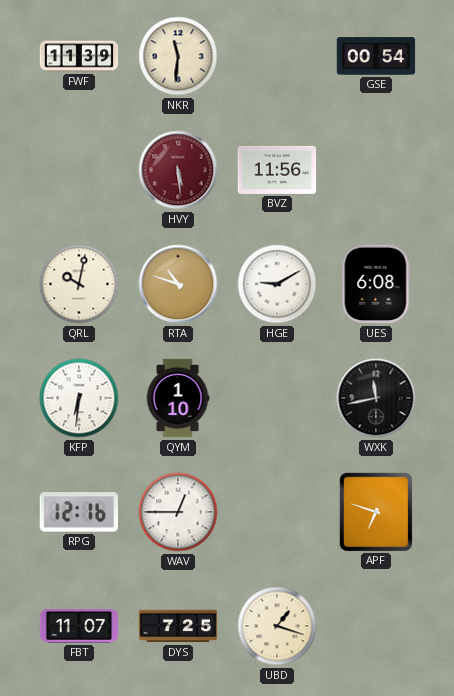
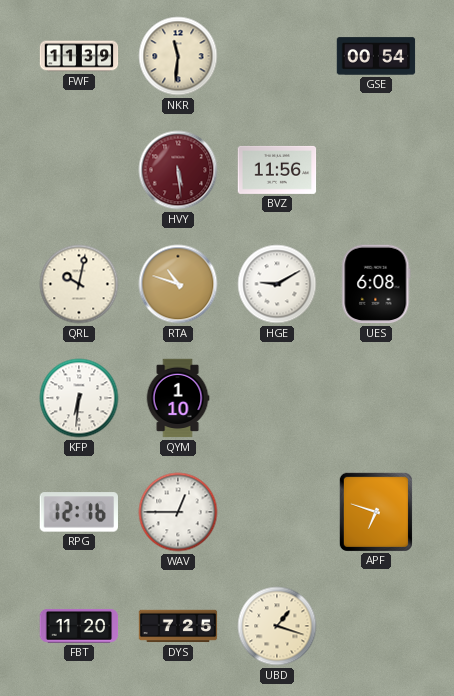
WXK: 11:43 -> none (376, 398)
FBT: 11:07 -> 11:20 (79, 626)
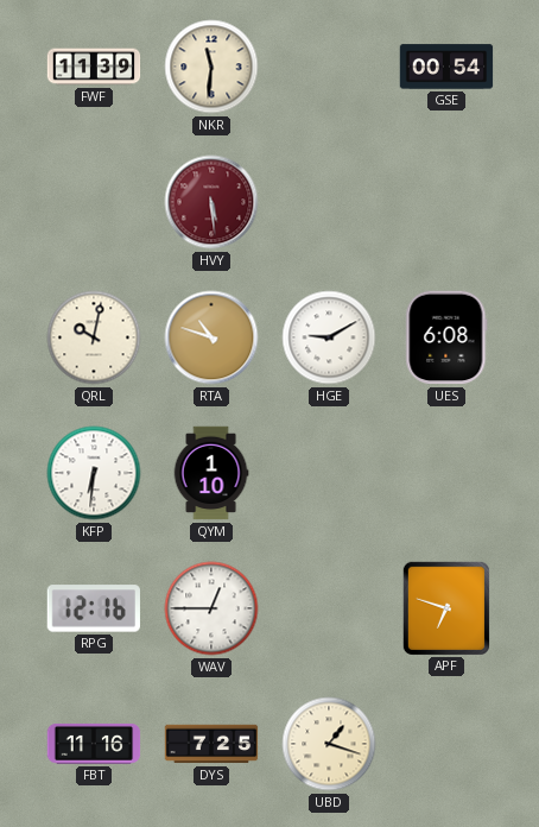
BVZ: 11:56 -> none (277, 170)
FBT: 11:20 -> 11:16 (94, 744)
